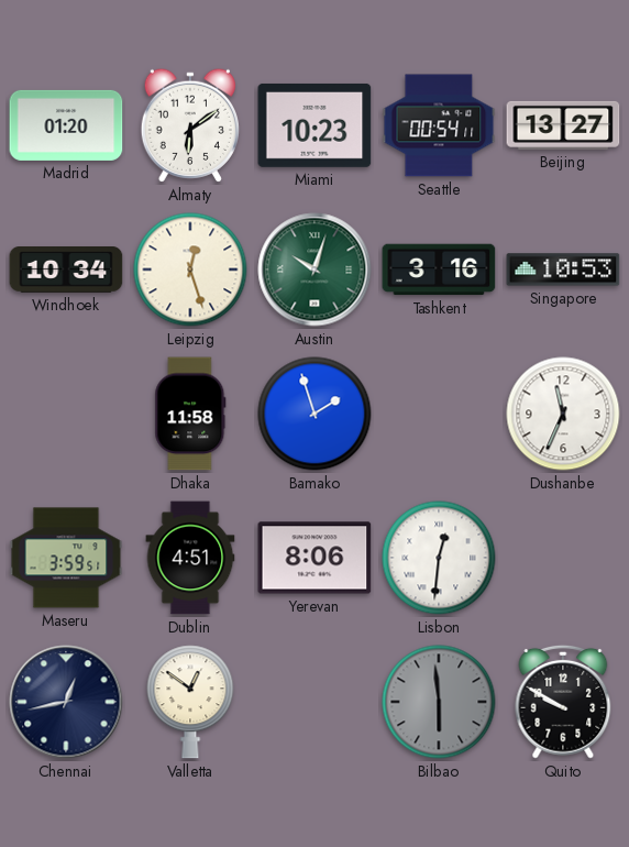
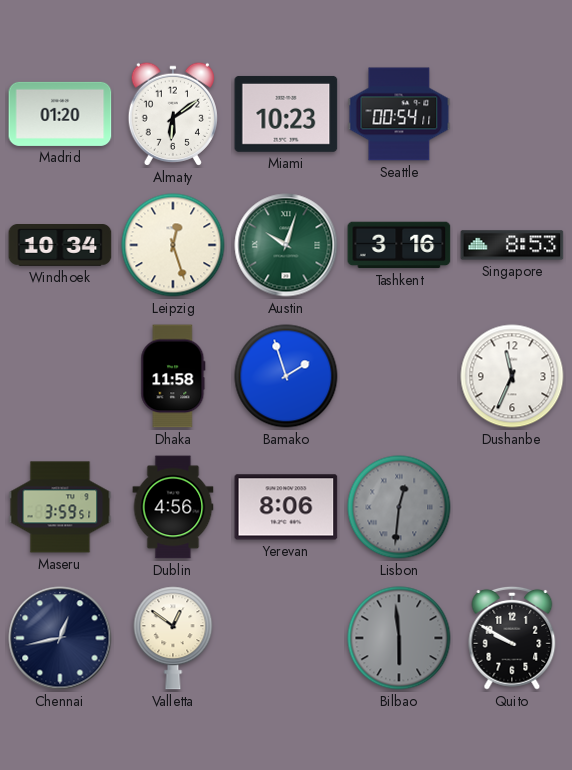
Beijing: 13:27 -> none (563, 125)
Singapore: 10:53 -> 8:53 (512, 245)
Dublin: 4:51 -> 4:56 (173, 507)
Lisbon dial: white -> grey (399, 507)
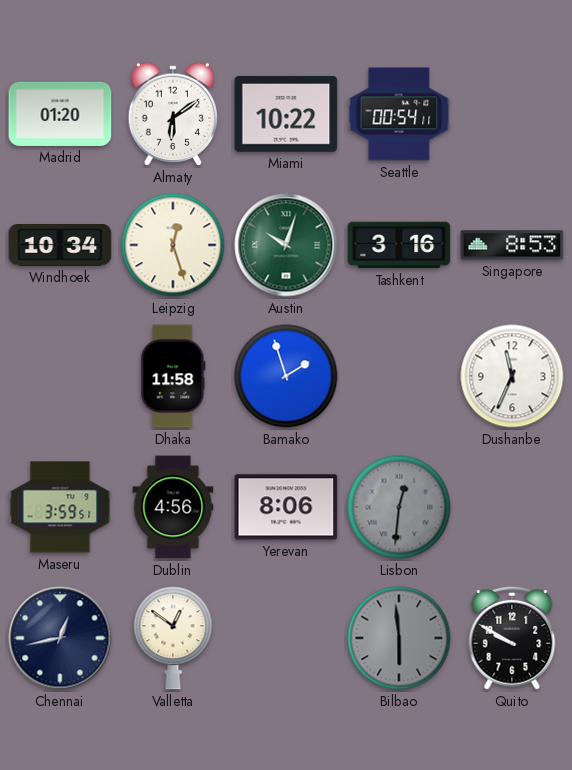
Miami: 10:23 -> 10:22 (286, 114)
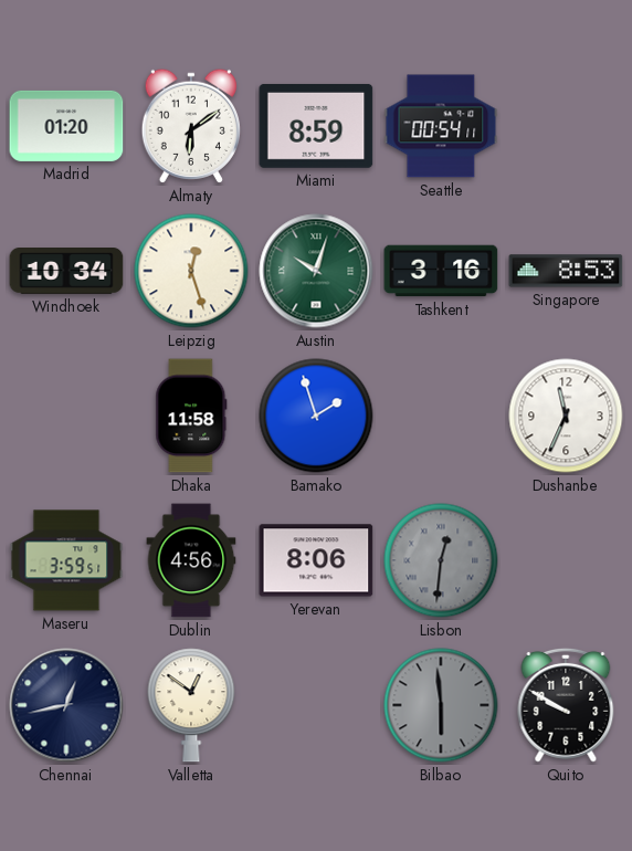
Miami: 10:22 -> 8:59 (316, 126)
